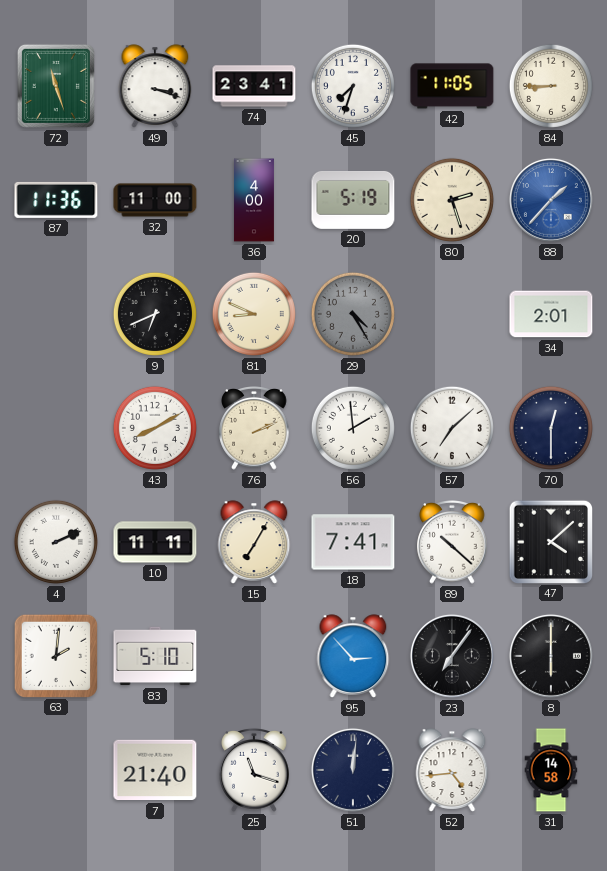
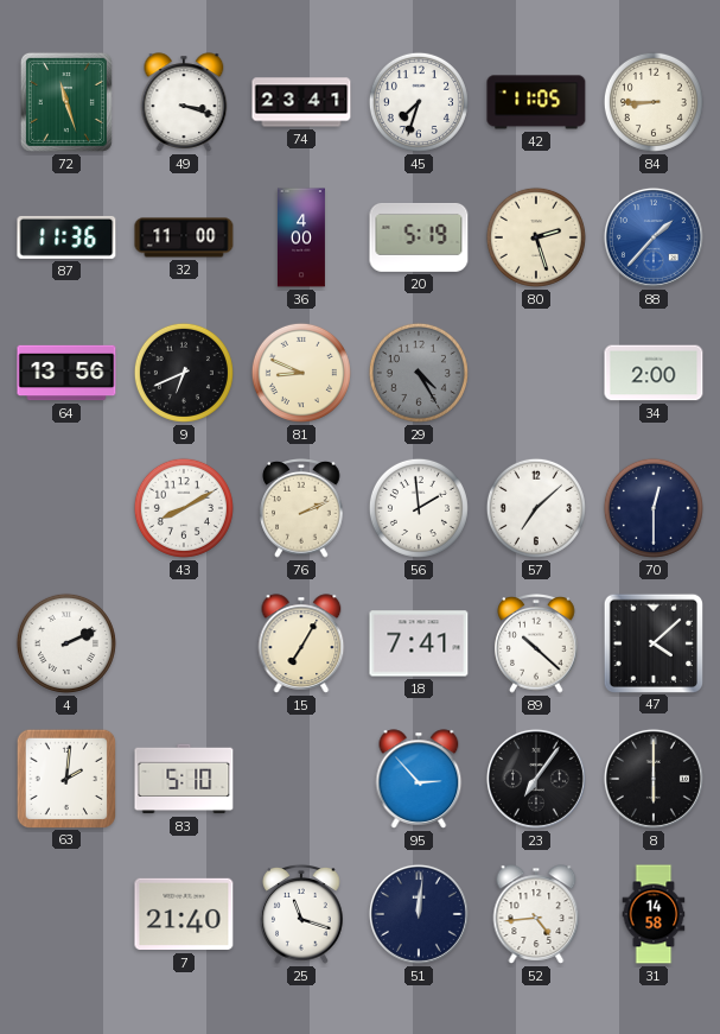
64: none -> 13:56 (66, 373)
34: 2:01 -> 2:00 (654, 373)
10: 11:11 -> none (155, 542)
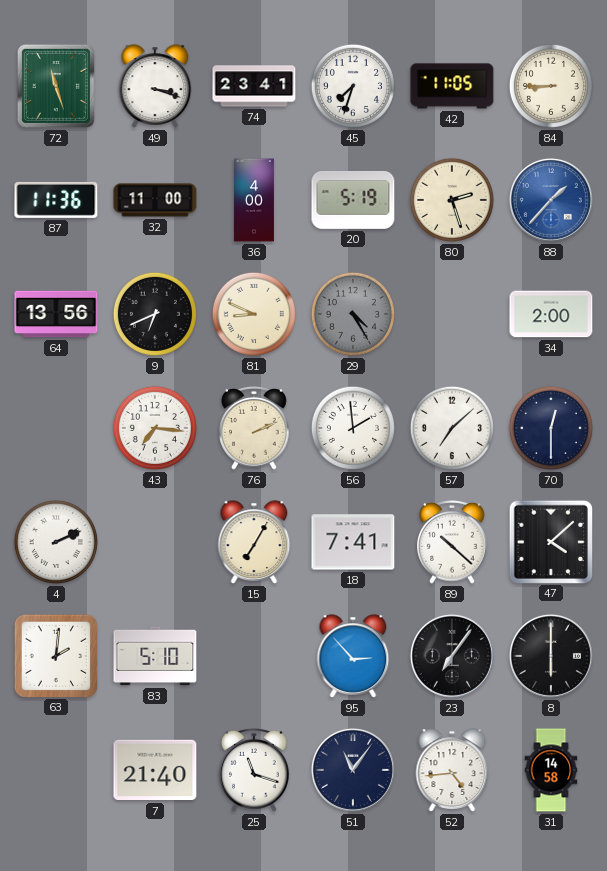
43: 8:10 -> 7:16 (155, 428)
51: 12:01 -> 11:06 (353, 770)
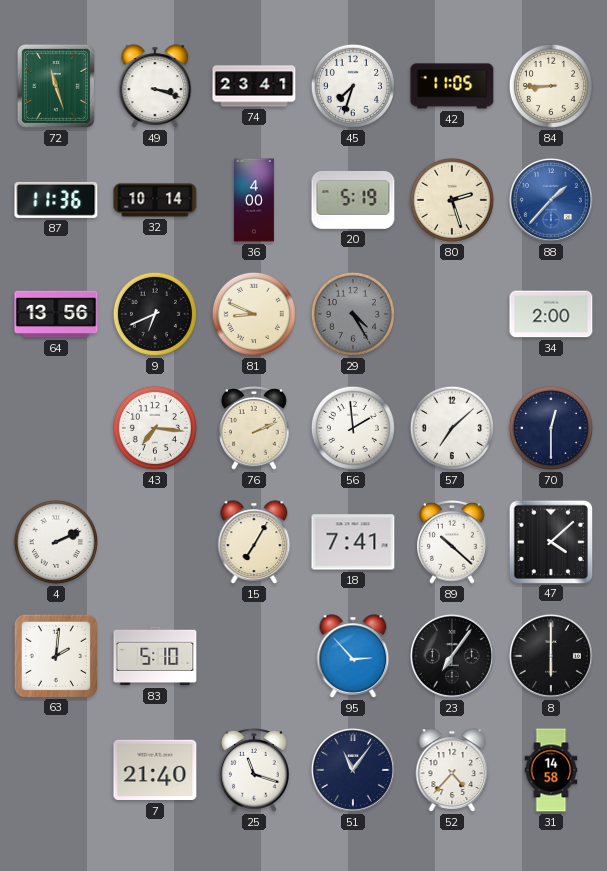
32: 11:00 -> 10:14 (155, 200)
52: 4:44 -> 4:37 (452, 770)
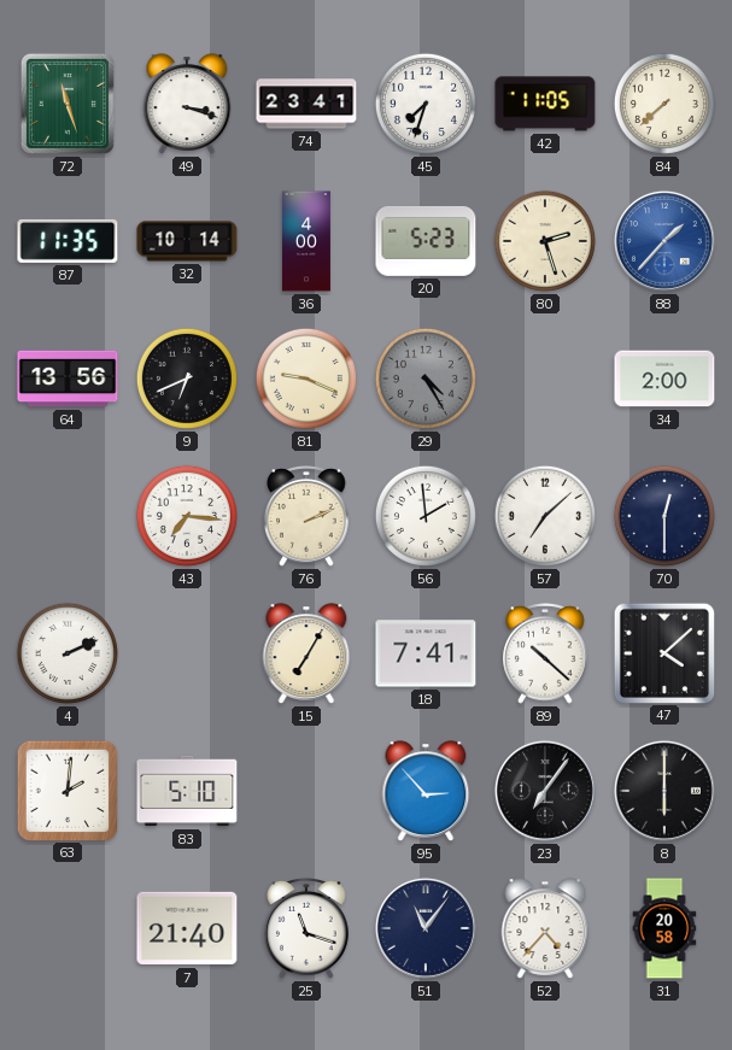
84: 8:45 -> 7:38 (664, 104)
87: 11:36 -> 11:35 (68, 241)
20: 5:19 -> 5:23 (426, 241)
81: 8:49 -> 9:19 (306, 379)
31: 14:58 -> 20:58 (664, 928)
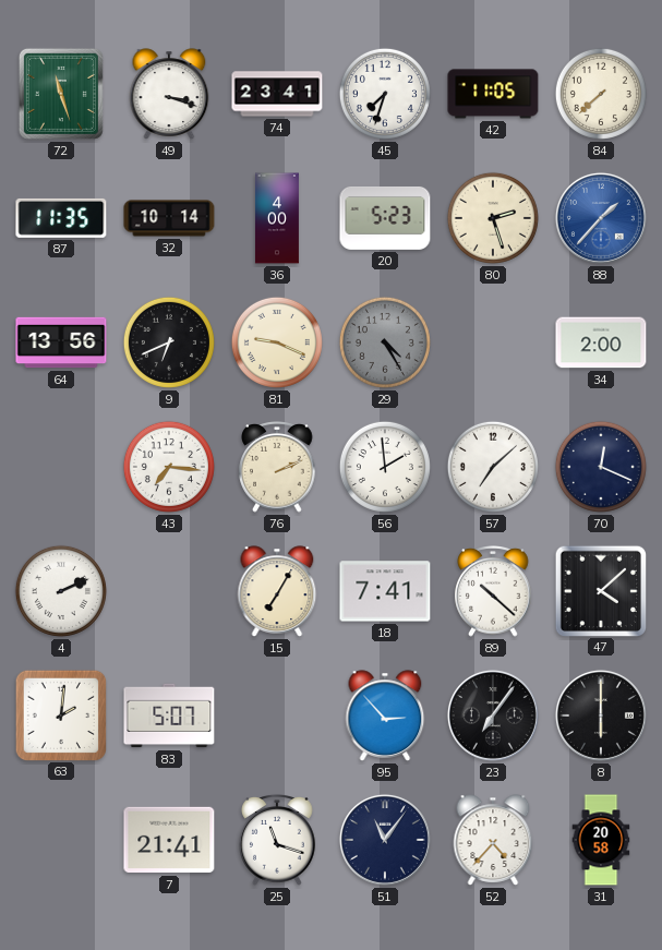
70: 12:30 -> 12:19 (601, 467)
83: 5:10 -> 5:07 (169, 715)
7: 21:40 -> 21:41 (169, 840)
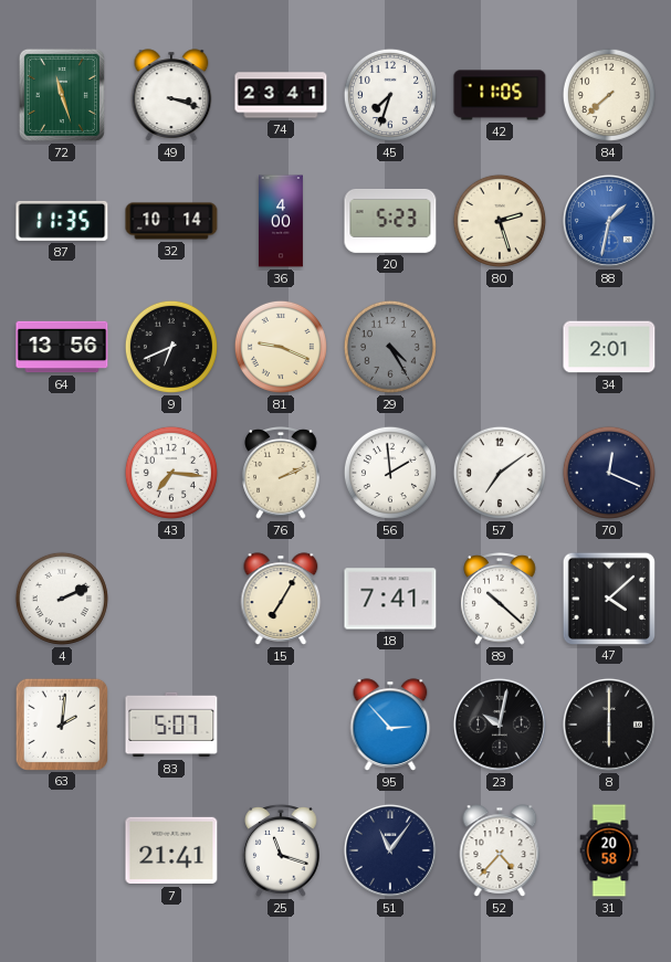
88: 1:37 -> 1:32 (609, 221)
34: 2:00 -> 2:01 (609, 347)
57: 7:08 -> 7:09 (500, 473)
23: 7:06 -> 10:02 (500, 725)
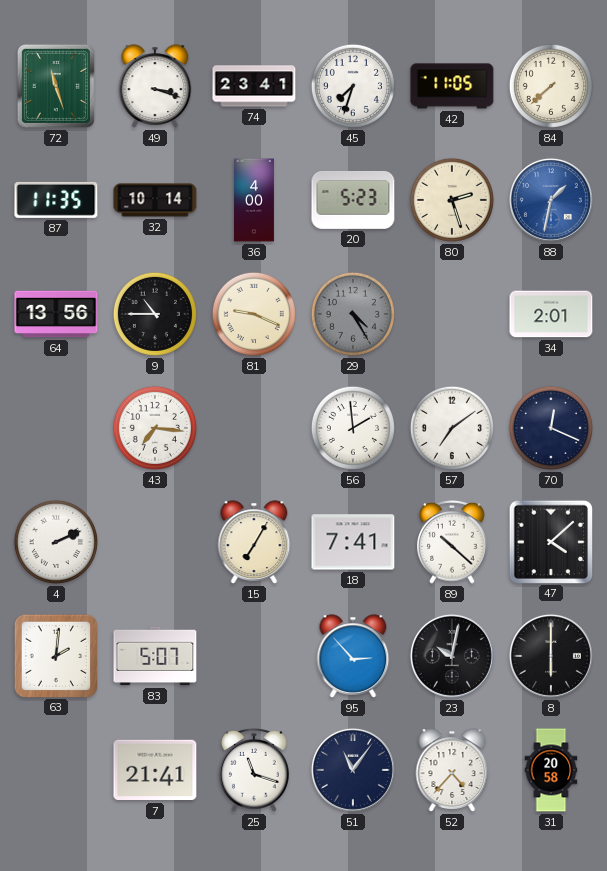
9: 6:41 -> 10:45 (155, 314)
76: 2:11 -> none (281, 474)
